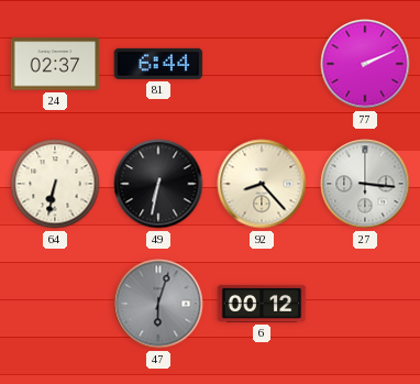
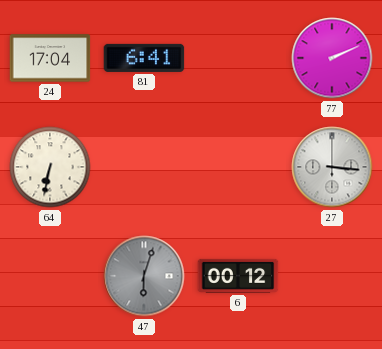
24: 02:37 -> 17:04 (50, 58)
81: 6:44 -> 6:41 (144, 58)
49: 6:32 -> none (158, 184)
92: 8:23 -> none (262, 184)
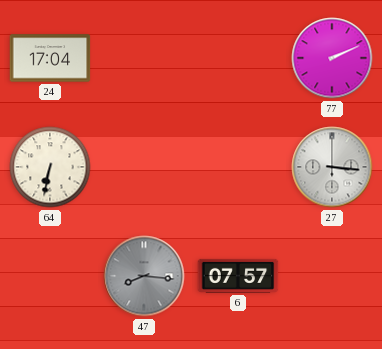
81: 6:41 -> none (144, 58)
47: 6:03 -> 8:16 (144, 276)
6: 00:12 -> 07:57 (238, 276)
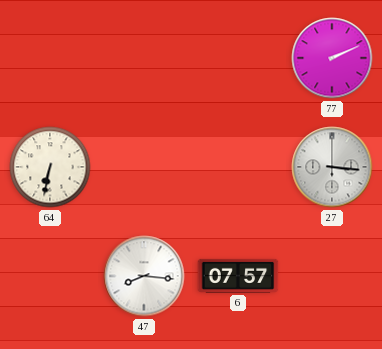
24: 17:04 -> none (50, 58)
47 dial: grey -> white (144, 276)
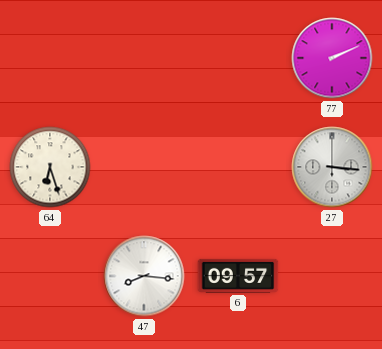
64: 6:32 -> 6:27 (50, 167)
6: 07:57 -> 09:57 (238, 276)
